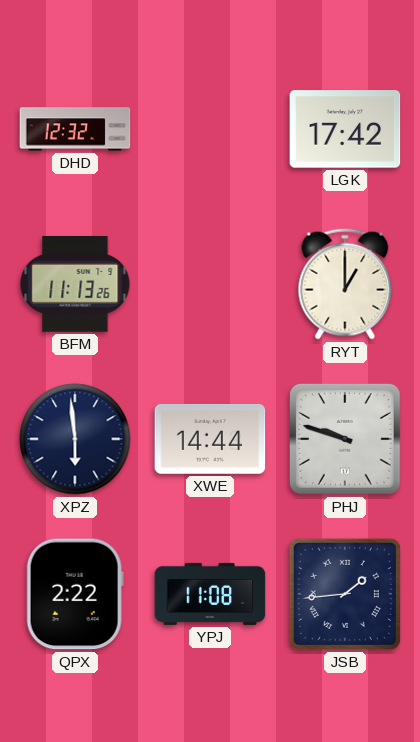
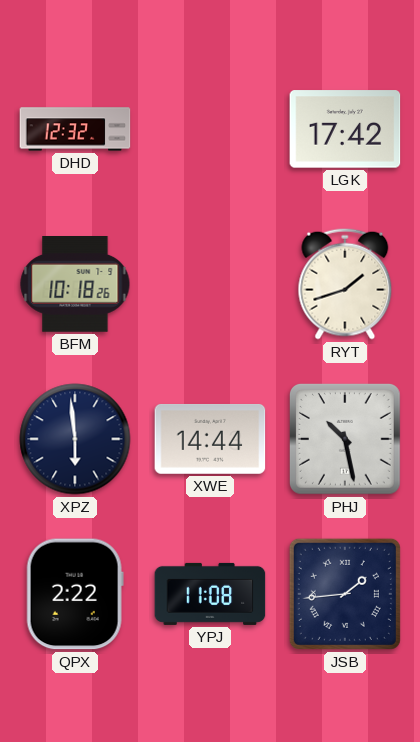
BFM: 11:13 -> 10:18 (75, 285)
RYT: 1:00 -> 1:42 (345, 284)
PHJ: 9:48 -> 10:28 (345, 439)
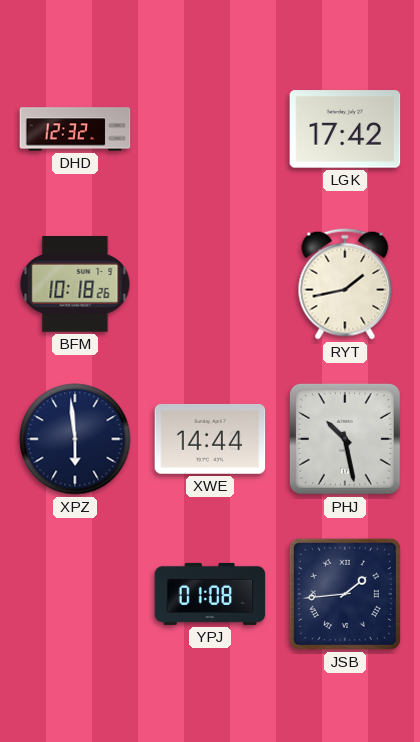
RYT: 1:42 -> 1:43 (345, 284)
QPX: 2:22 -> none (75, 594)
YPJ: 11:08 -> 01:08 (210, 594)
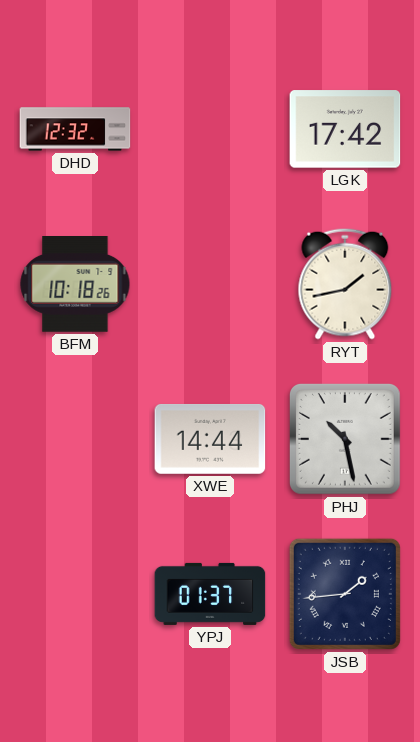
XPZ: 5:59 -> none (75, 439)
YPJ: 01:08 -> 01:37 (210, 594)
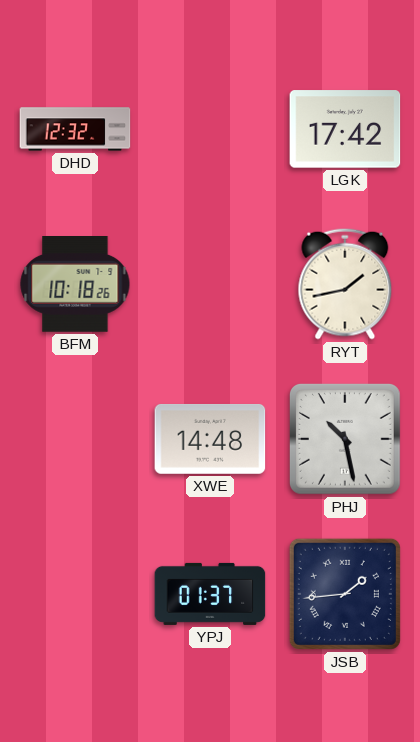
XWE: 14:44 -> 14:48 (210, 439)
